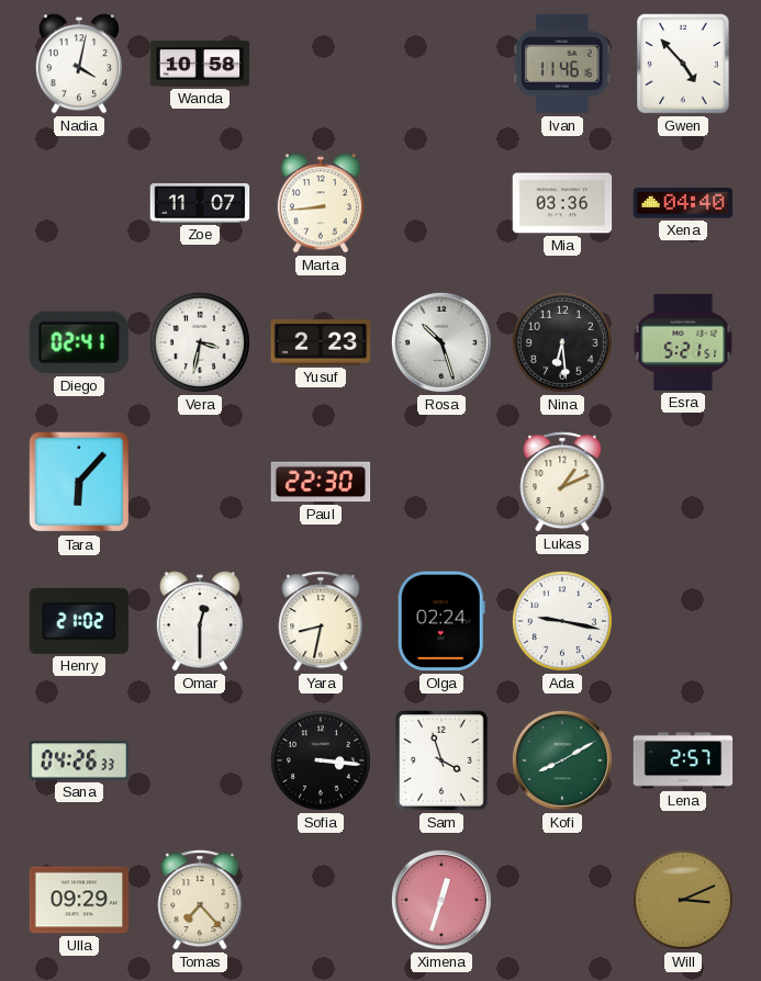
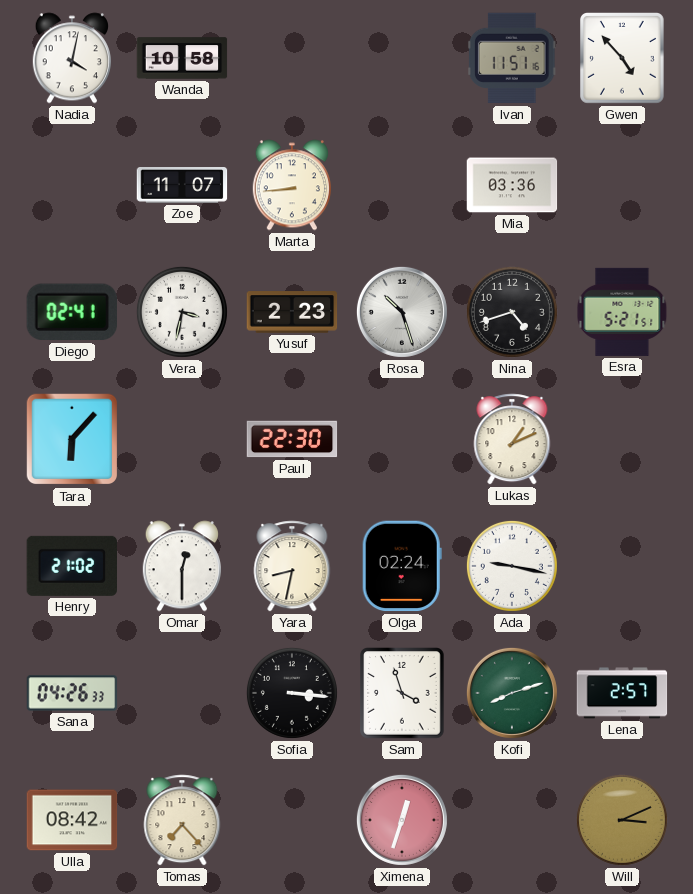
Ivan: 11:46 -> 11:51 (512, 58)
Xena: 04:40 -> none (683, 203)
Nina: 6:29 -> 4:42 (512, 312)
Kofi: 8:10 -> 8:12 (512, 693)
Ulla: 09:29 -> 08:42 (72, 820)
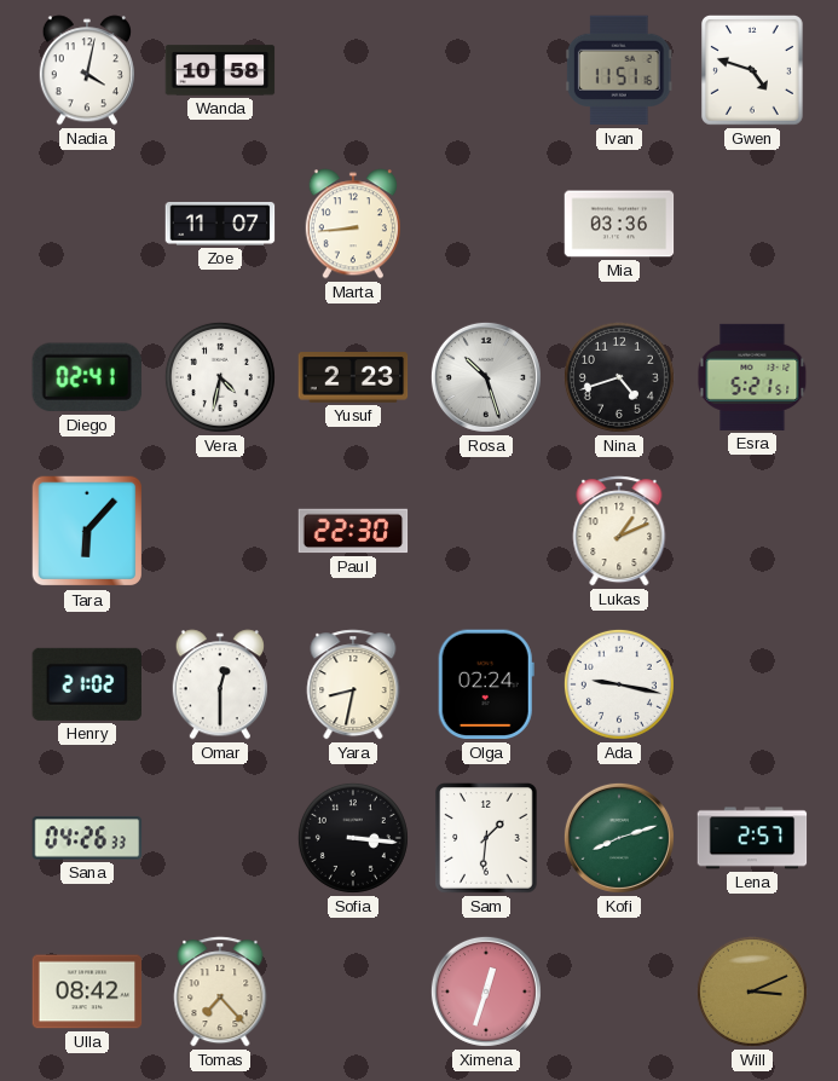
Gwen: 4:53 -> 4:48 (753, 71)
Vera: 3:32 -> 4:32 (220, 377)
Sam: 3:57 -> 1:31 (487, 839)
